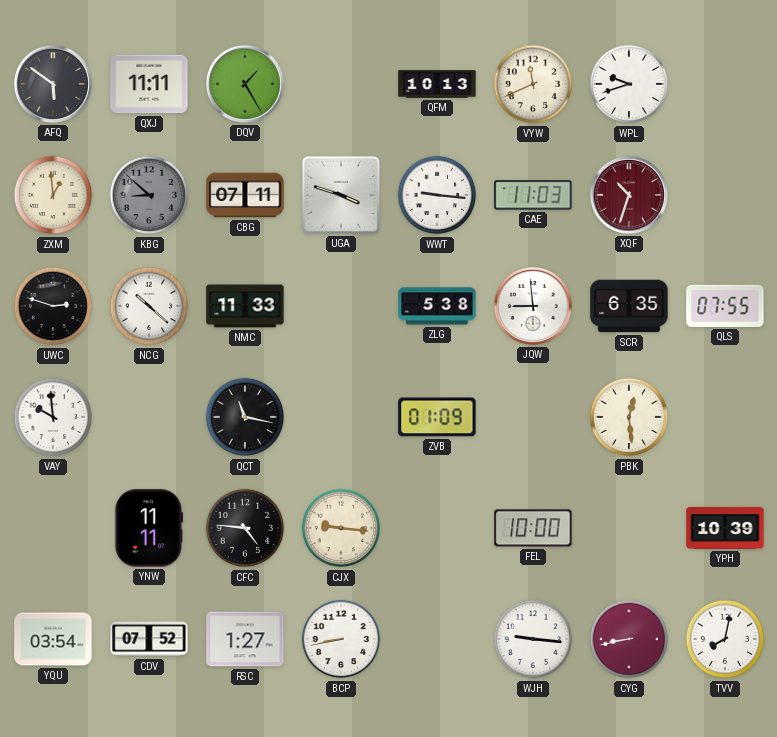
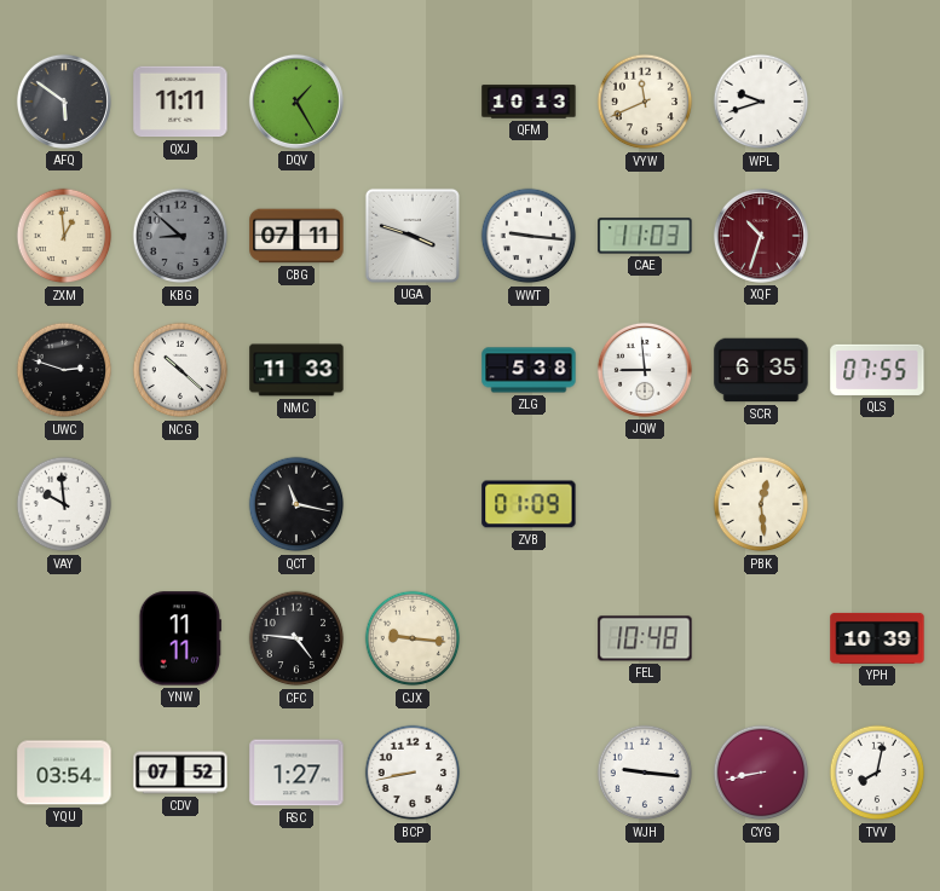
FEL: 10:00 -> 10:48 (645, 638)
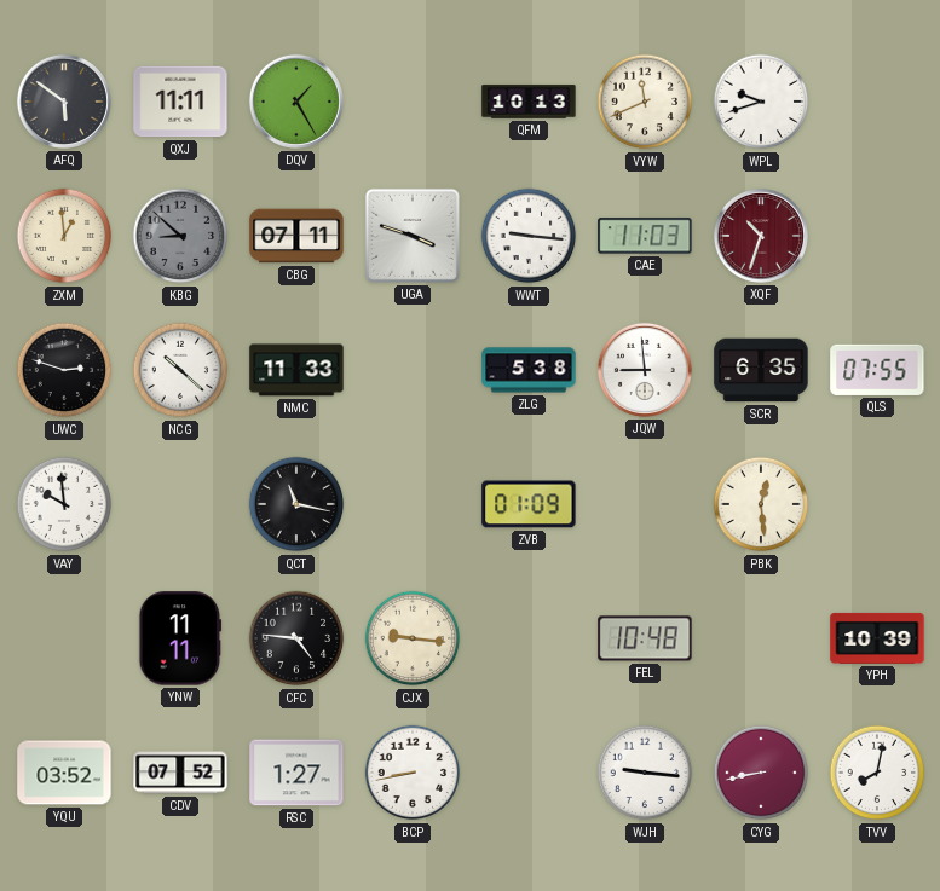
YQU: 03:54 -> 03:52 (64, 773)
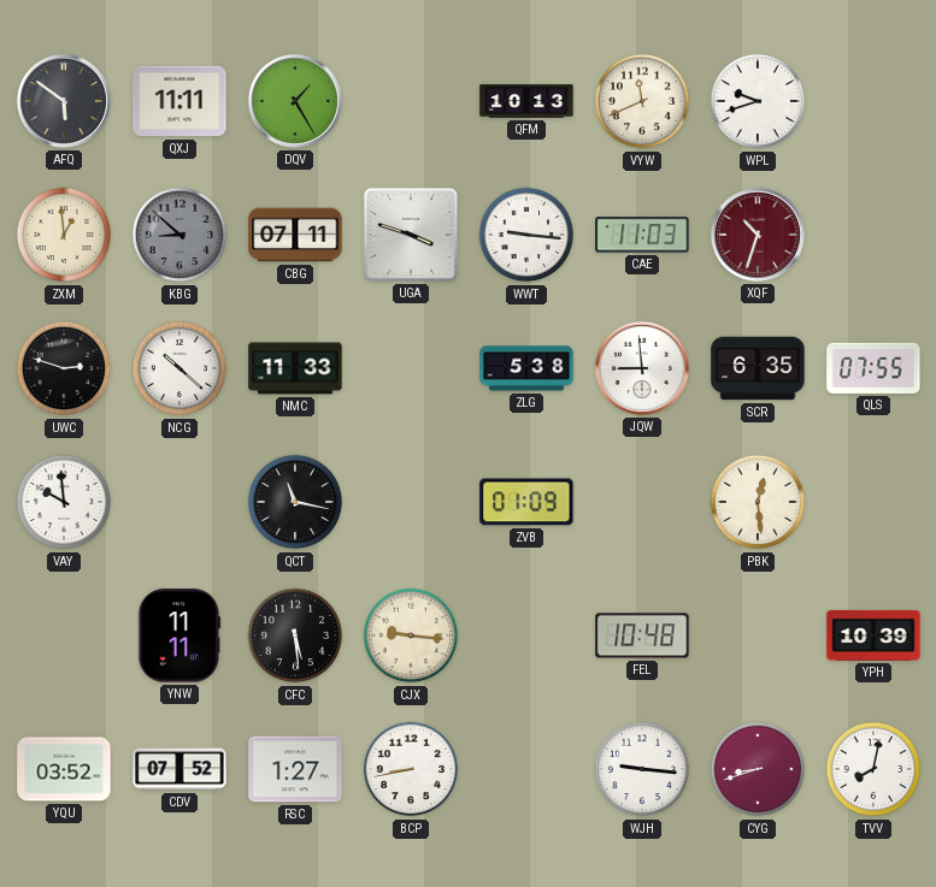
CFC: 4:46 -> 5:29 (295, 635)
CYG: 8:43 -> 8:42 (758, 769)
